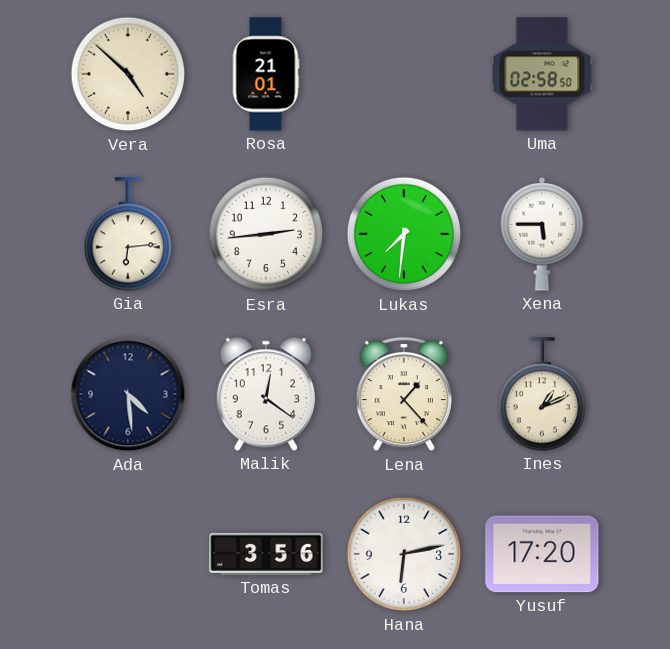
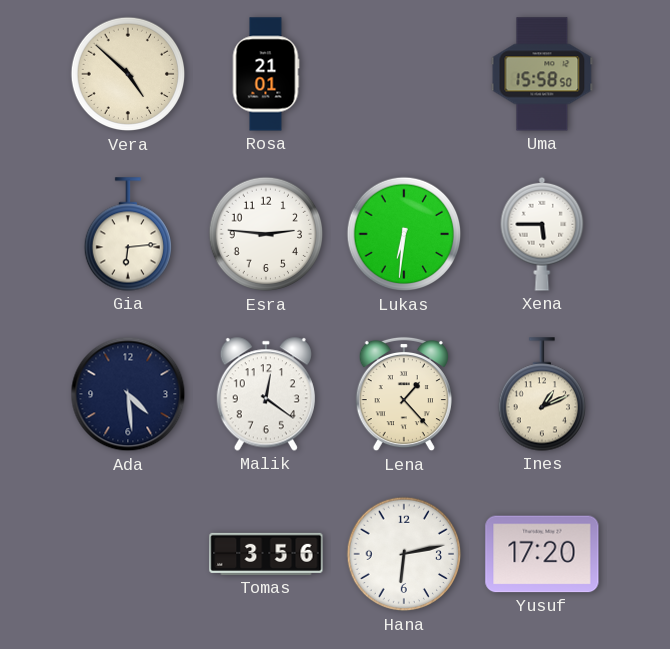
Uma: 02:58 -> 15:58 (542, 74)
Esra: 2:44 -> 2:46 (266, 234)
Lukas: 7:31 -> 6:31 (404, 234)
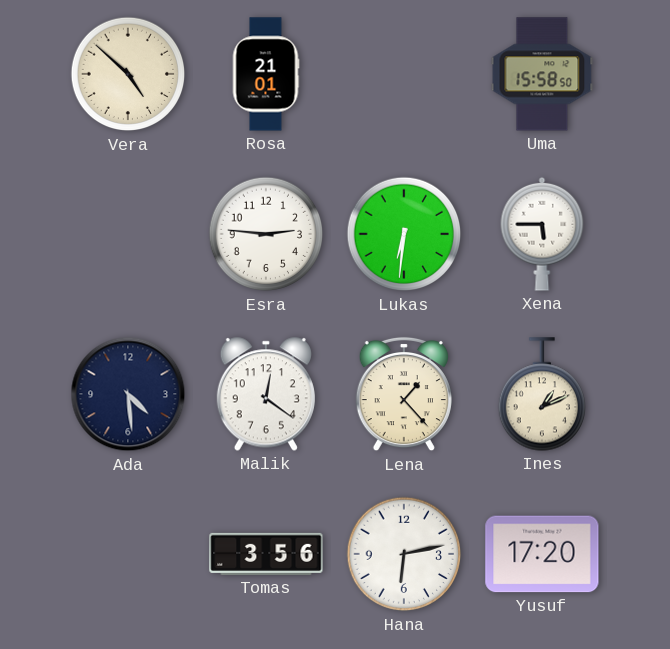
Gia: 6:14 -> none (127, 234)
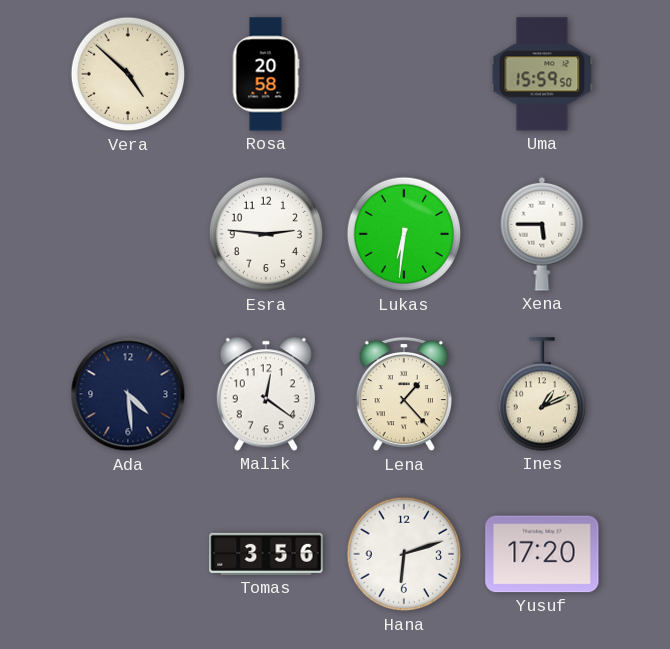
Rosa: 21:01 -> 20:58 (266, 74)
Uma: 15:58 -> 15:59 (542, 74)
Hana: 6:13 -> 6:12 (404, 554)
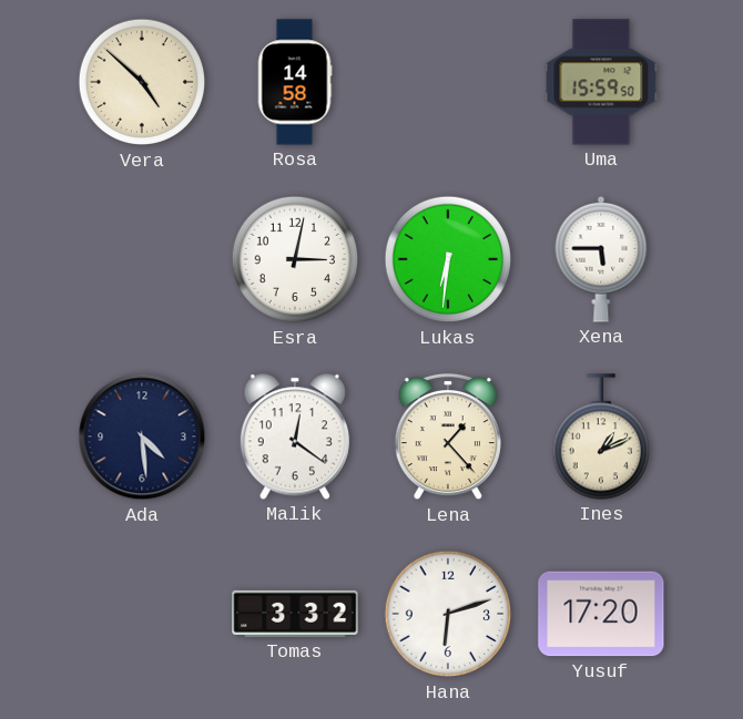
Rosa: 20:58 -> 14:58 (295, 82)
Esra: 2:46 -> 3:02 (295, 259)
Tomas: 3:56 -> 3:32 (295, 614)
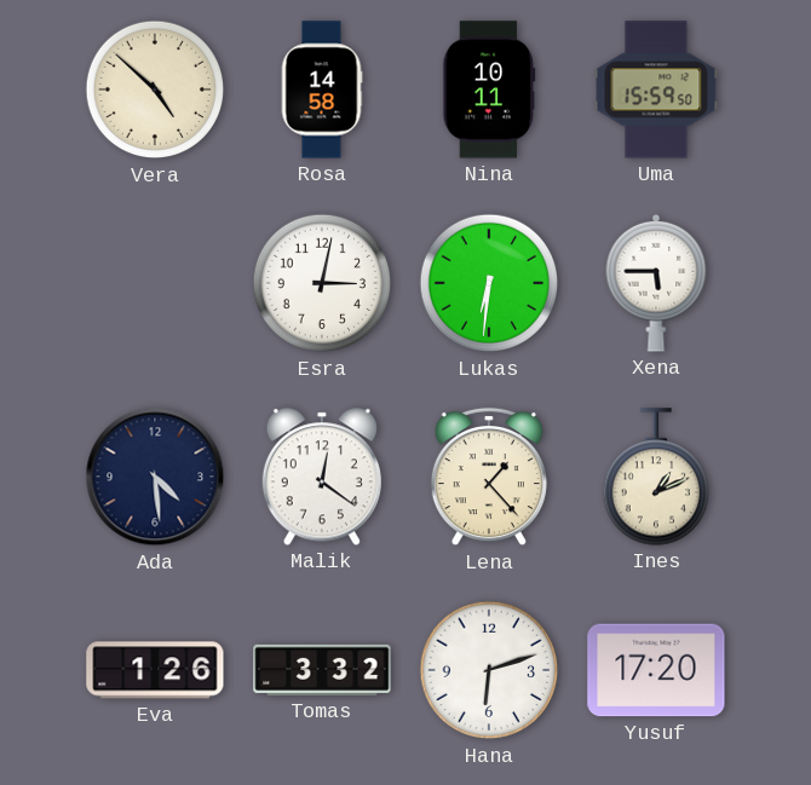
Nina: none -> 10:11 (489, 90)
Eva: none -> 1:26 (155, 670)
